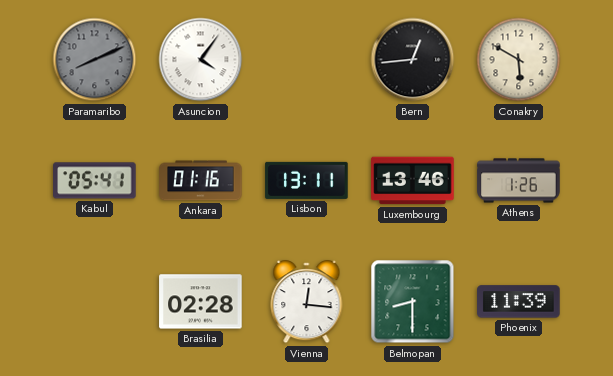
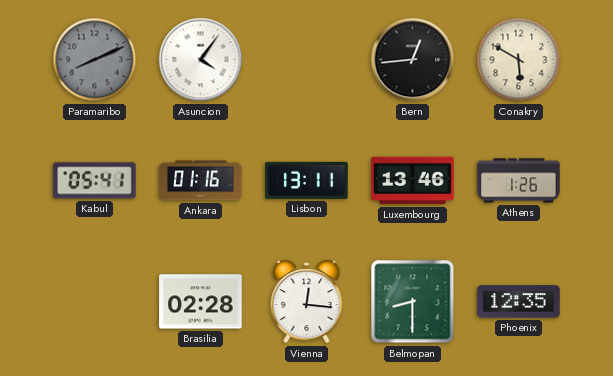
Phoenix: 11:39 -> 12:35 (519, 302)
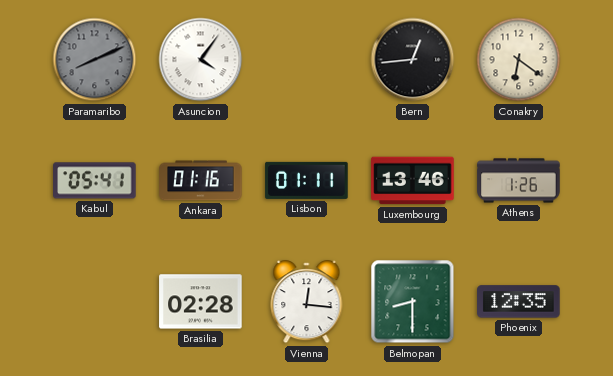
Conakry: 5:50 -> 6:21 (519, 60)
Lisbon: 13:11 -> 01:11 (307, 180)
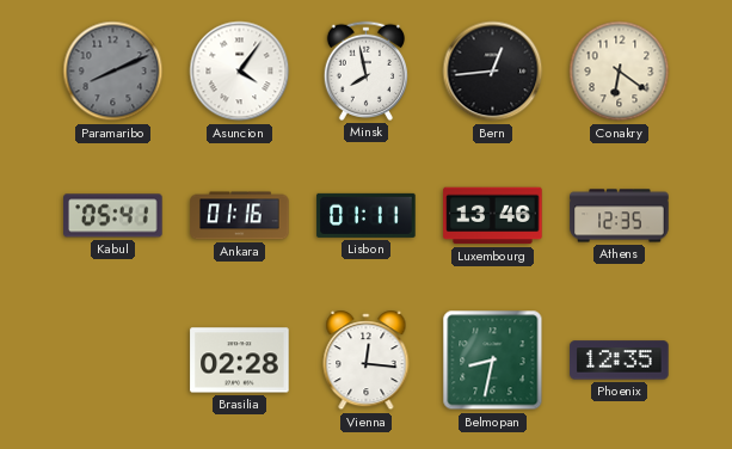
Minsk: none -> 7:58 (365, 70)
Athens: 1:26 -> 12:35 (620, 216)
Belmopan: 8:30 -> 8:32 (493, 361)
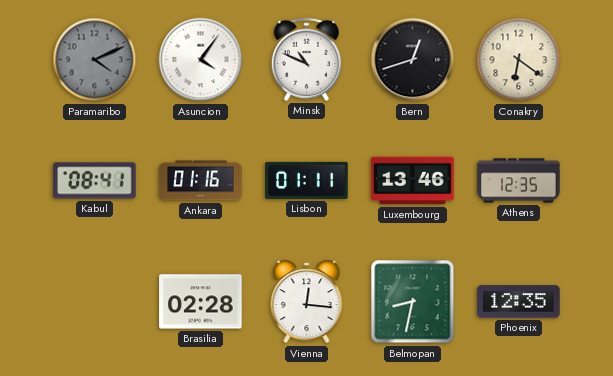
Paramaribo: 8:11 -> 4:11 (95, 60)
Minsk: 7:58 -> 10:49 (306, 59)
Bern: 12:44 -> 12:42 (413, 60)
Kabul: 05:41 -> 08:41 (95, 181)
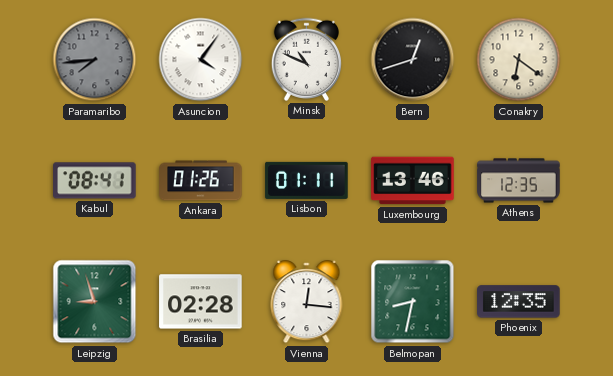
Paramaribo: 4:11 -> 7:44 (95, 60)
Ankara: 01:16 -> 01:26 (201, 181)
Leipzig: none -> 8:57 (95, 302)
